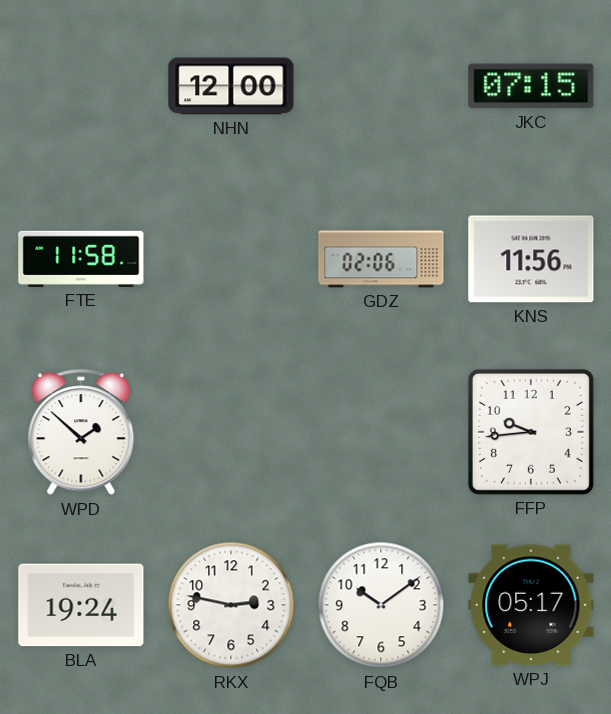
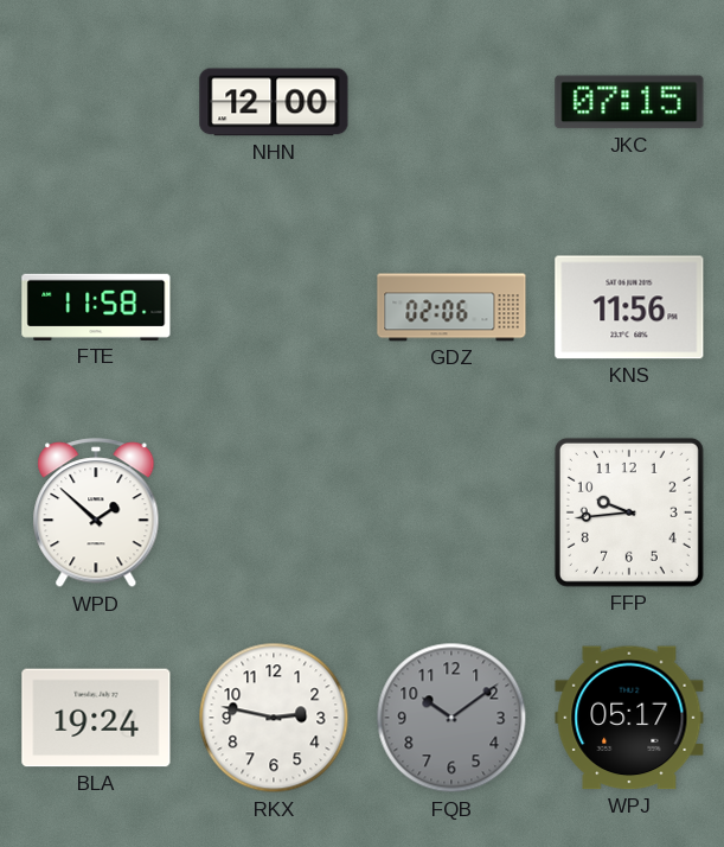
FQB dial: white -> grey (451, 718)
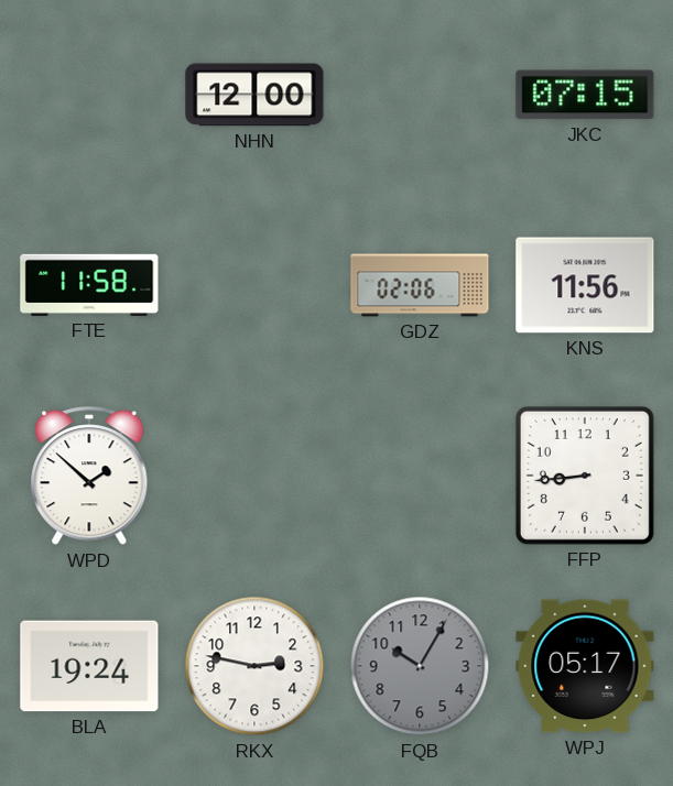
FFP: 9:44 -> 8:44 (585, 476)
FQB: 10:09 -> 10:05 (420, 666)
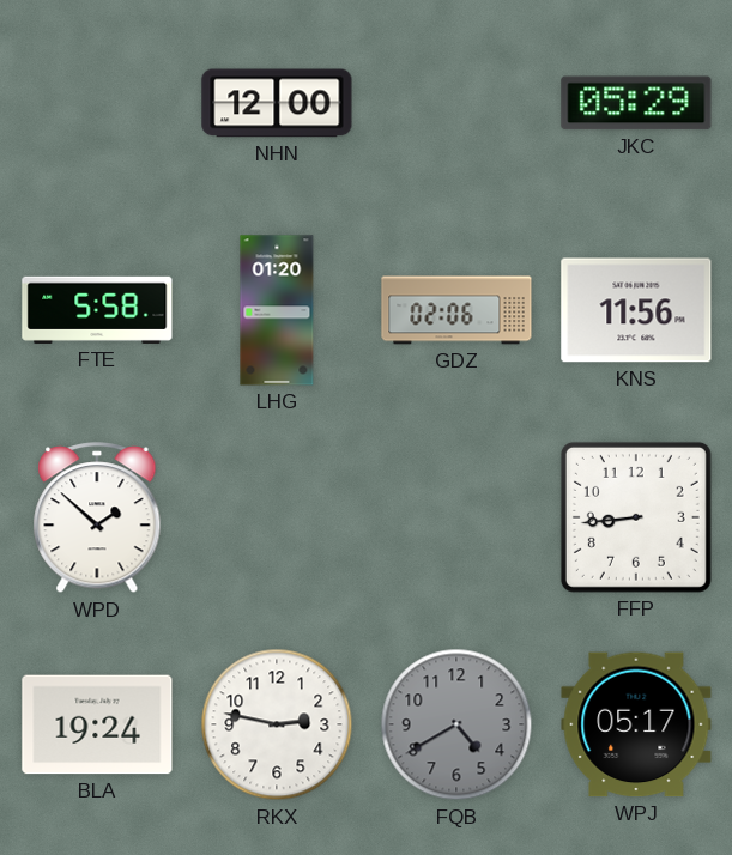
JKC: 07:15 -> 05:29 (636, 103)
FTE: 11:58 -> 5:58 (97, 310)
LHG: none -> 01:20 (277, 310)
FQB: 10:05 -> 4:40 (456, 724)
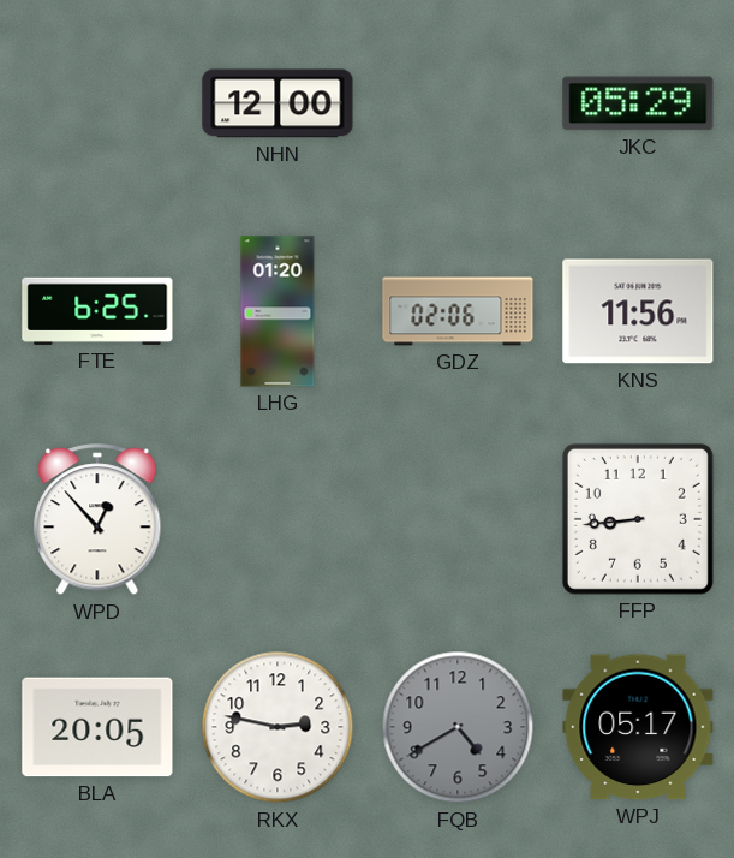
FTE: 5:58 -> 6:25 (97, 311)
WPD: 1:52 -> 12:53 (97, 520)
BLA: 19:24 -> 20:05 (97, 727)
